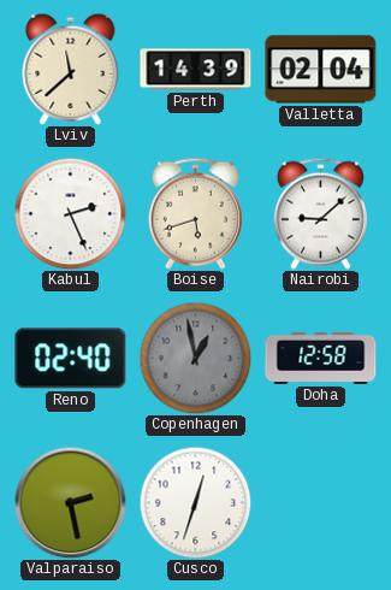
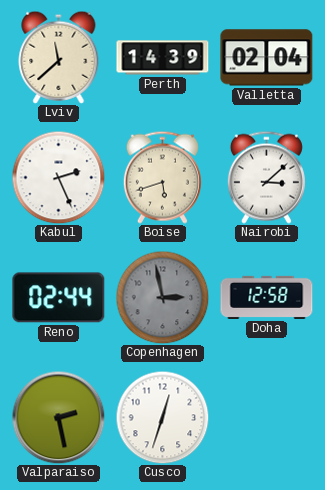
Nairobi: 9:08 -> 3:08 (266, 177)
Reno: 02:40 -> 02:44 (59, 298)
Copenhagen: 12:58 -> 2:58 (162, 297)
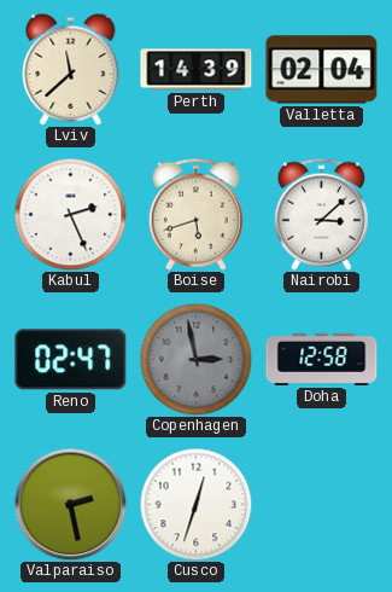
Reno: 02:44 -> 02:47 (71, 360)
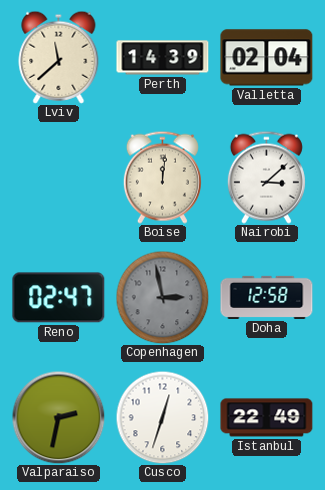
Kabul: 2:26 -> none (70, 214)
Boise: 5:42 -> 12:01 (162, 177)
Valparaiso: 2:28 -> 2:32 (58, 417)
Istanbul: none -> 22:49 (267, 418)
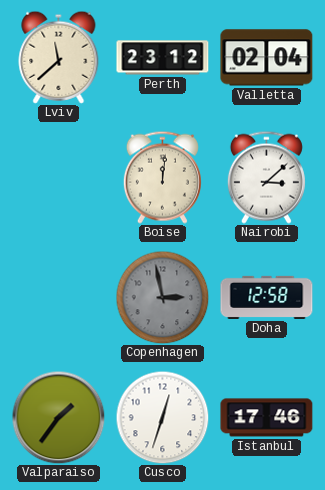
Perth: 14:39 -> 23:12 (163, 58)
Reno: 02:47 -> none (59, 298)
Valparaiso: 2:32 -> 1:36 (58, 417)
Istanbul: 22:49 -> 17:46 (267, 418)
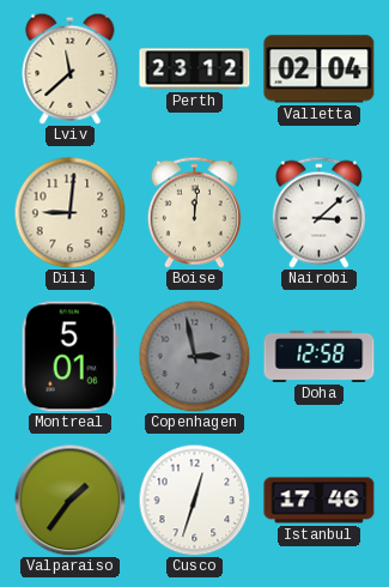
Dili: none -> 9:01 (69, 212)
Montreal: none -> 5:01 (69, 357)
